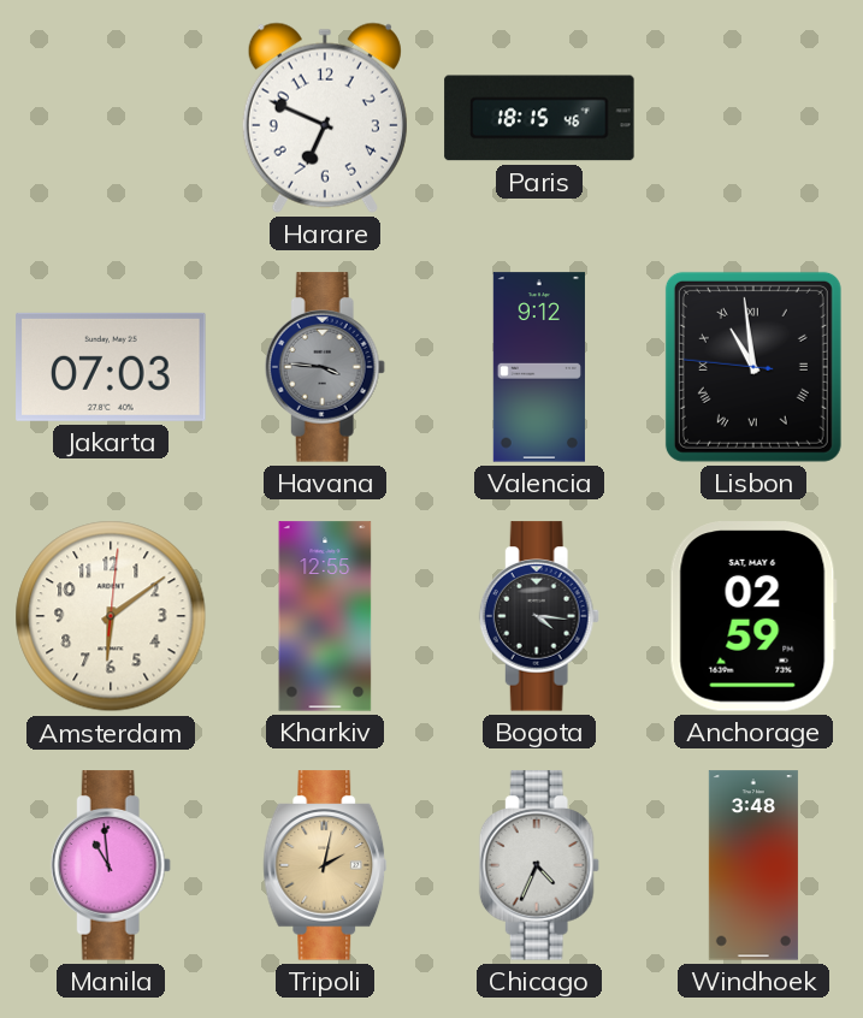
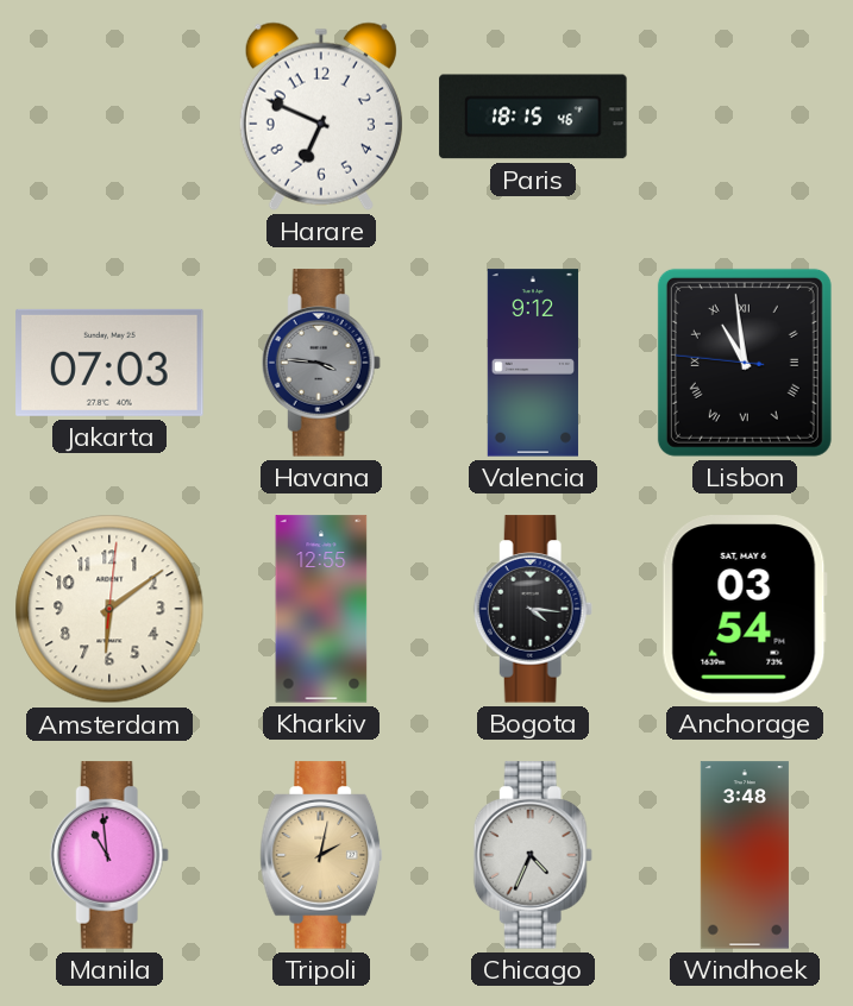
Anchorage: 02:59 -> 03:54 (745, 609)
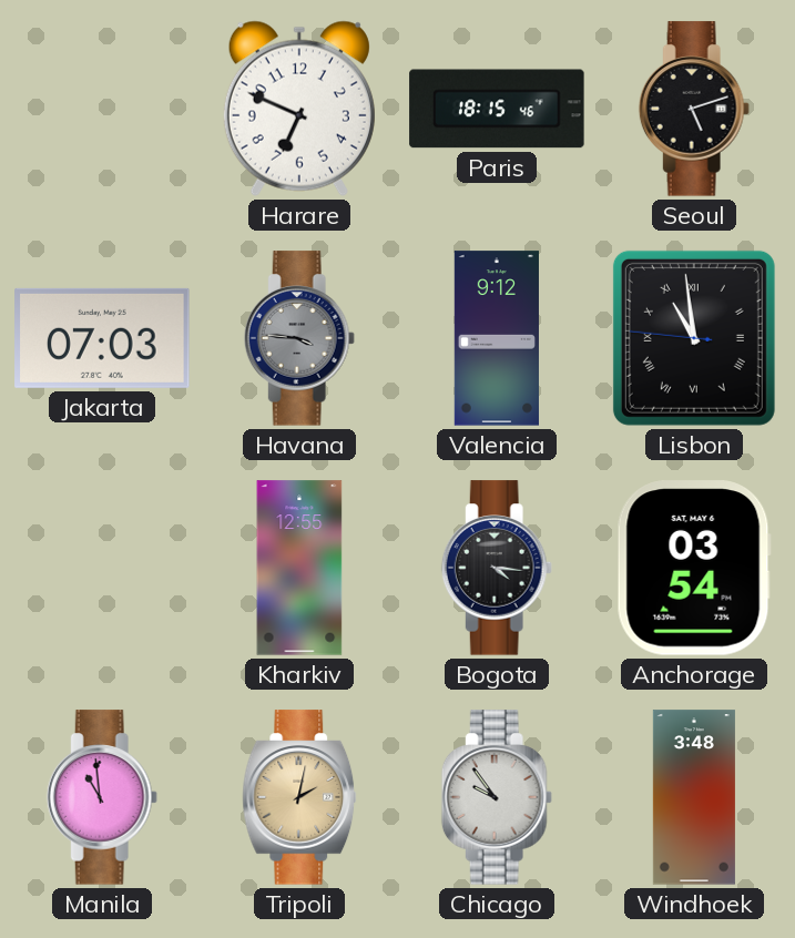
Seoul: none -> 5:12 (694, 109)
Amsterdam: 6:09 -> none (109, 609)
Chicago: 4:34 -> 9:54 (497, 797)
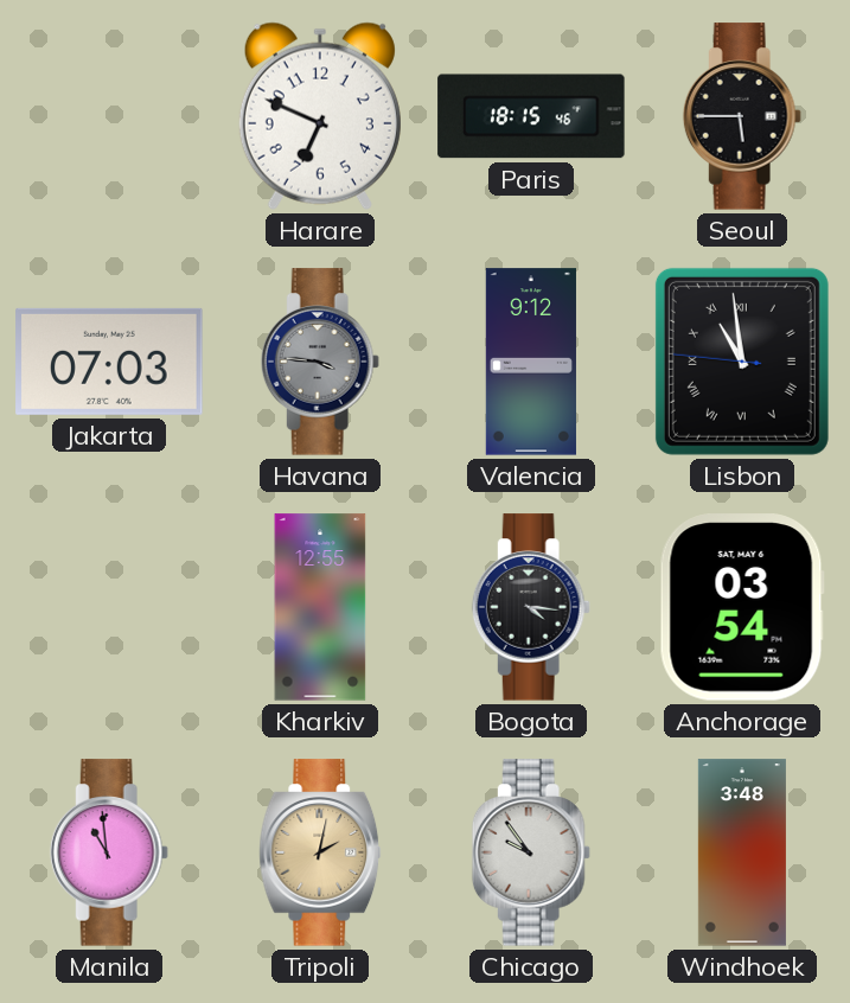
Seoul: 5:12 -> 5:45 (742, 116)
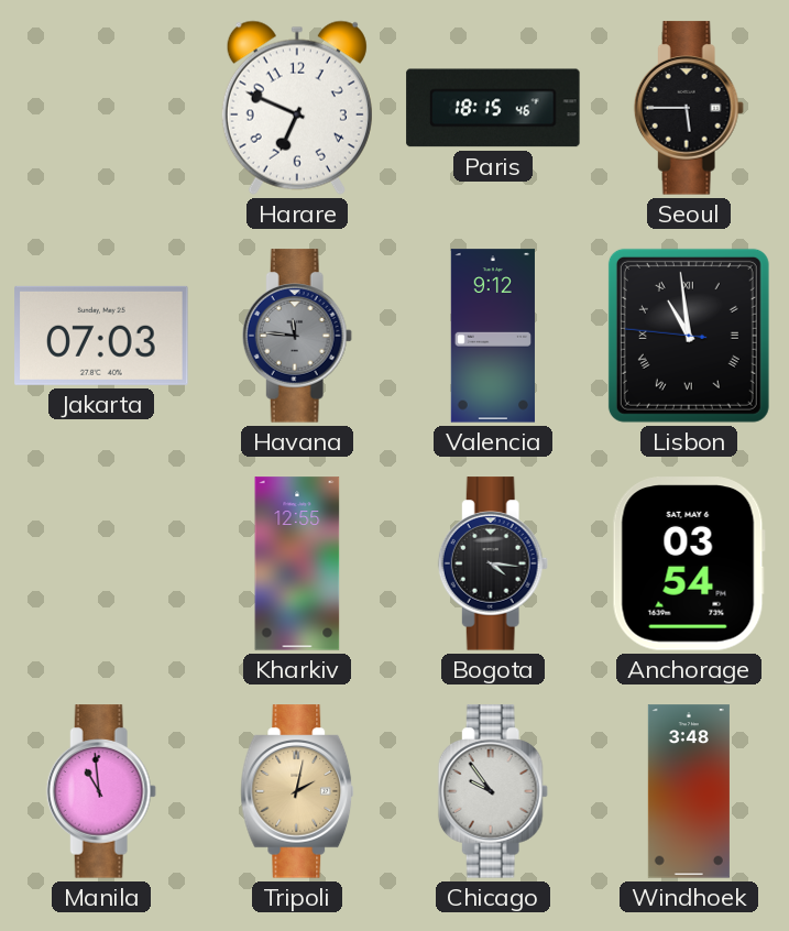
Havana: 3:46 -> 11:46 (297, 336)
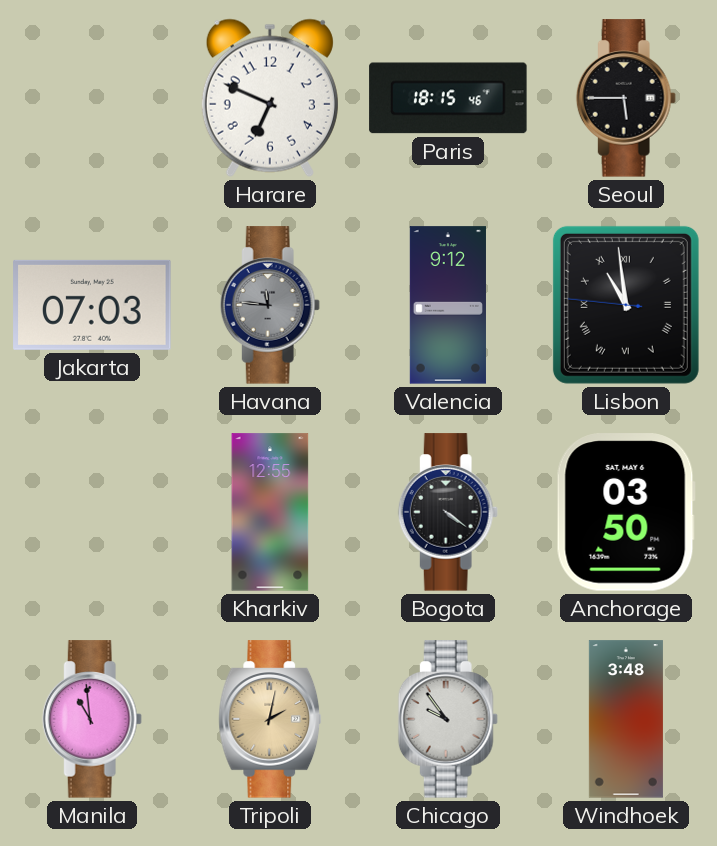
Bogota: 4:16 -> 4:21 (448, 512)
Anchorage: 03:54 -> 03:50 (626, 512)
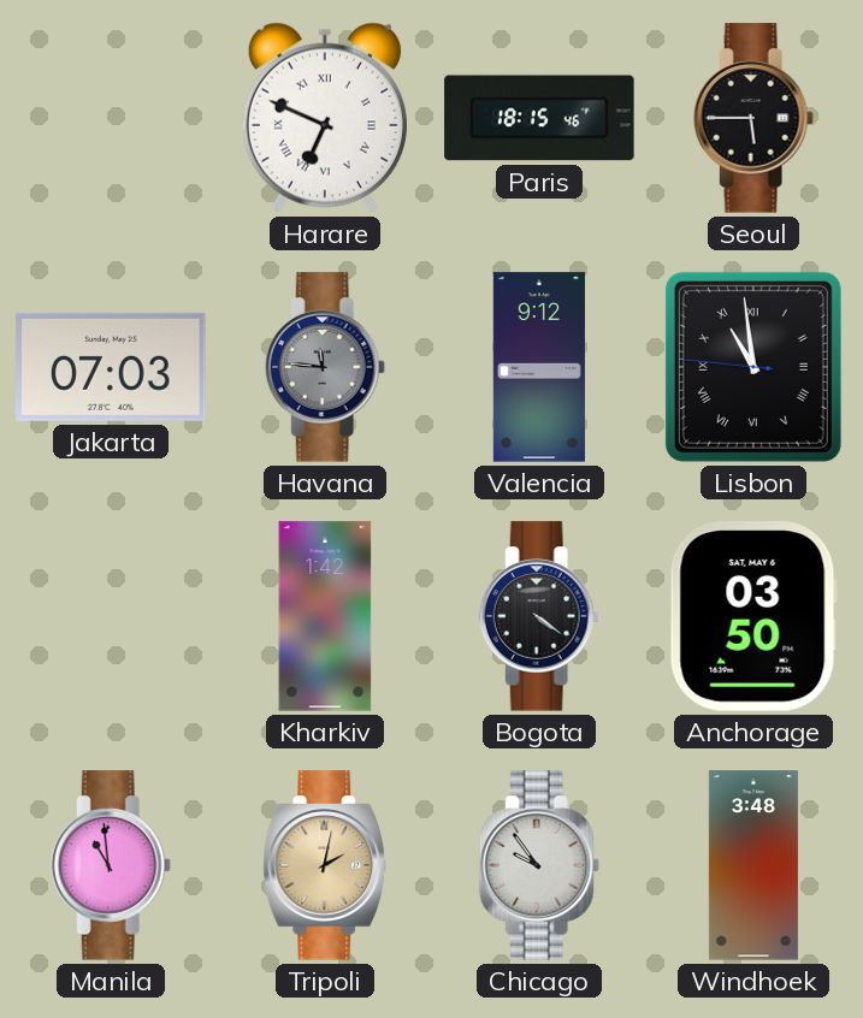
Harare numerals: Arabic -> Roman (325, 118)
Kharkiv: 12:55 -> 1:42 (325, 616)
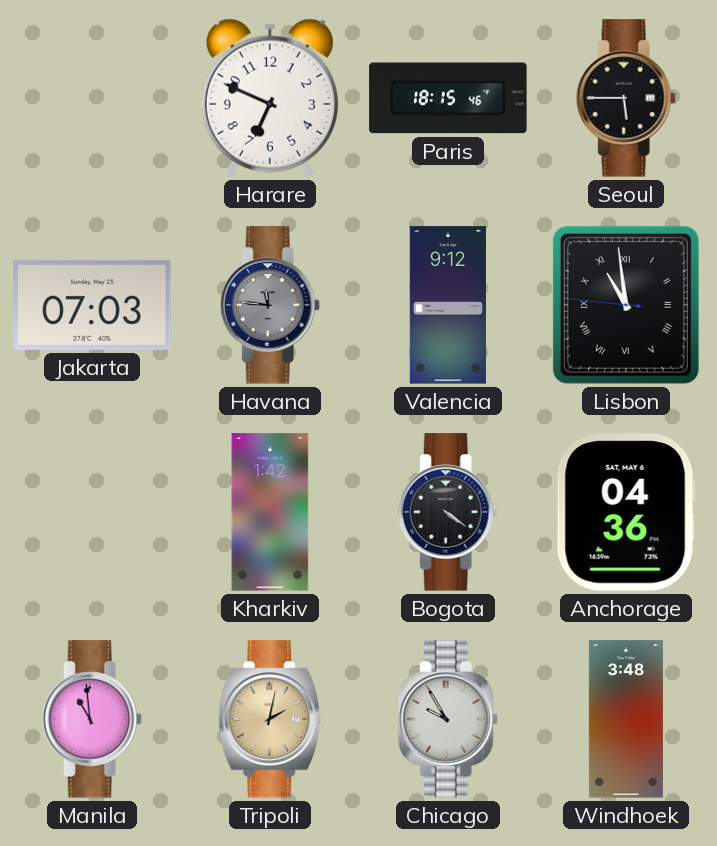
Harare numerals: Roman -> Arabic (270, 98)
Anchorage: 03:50 -> 04:36 (626, 512)
Chicago: 9:54 -> 9:55 (448, 719)
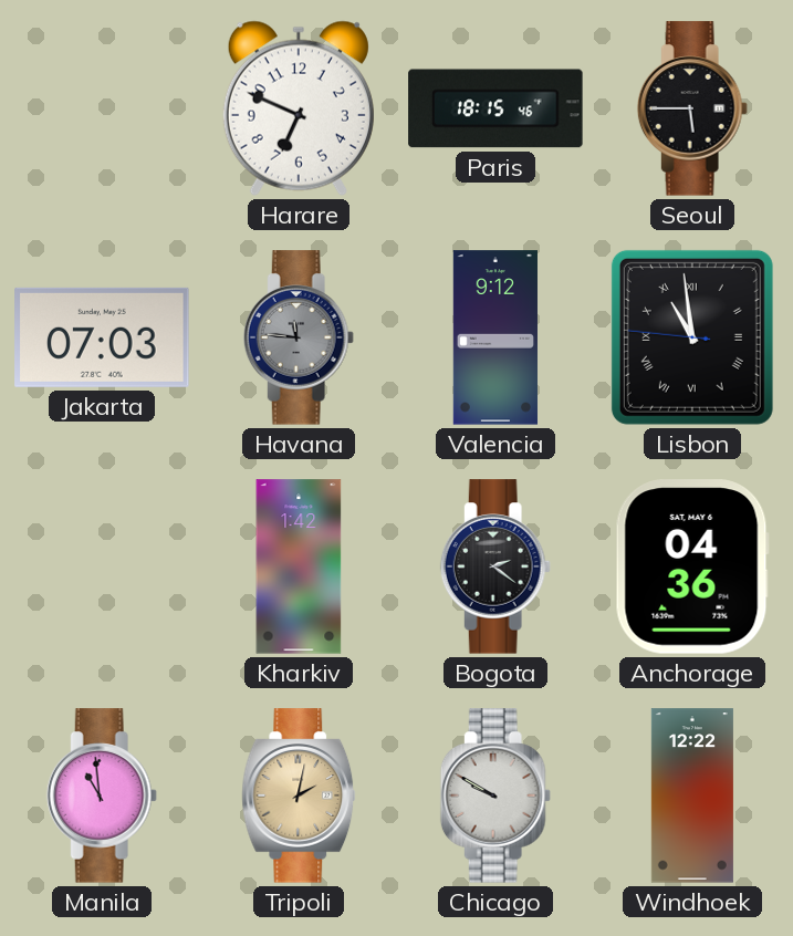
Bogota: 4:21 -> 2:21 (495, 566)
Chicago: 9:55 -> 9:50 (495, 795)
Windhoek: 3:48 -> 12:22 (692, 795)
